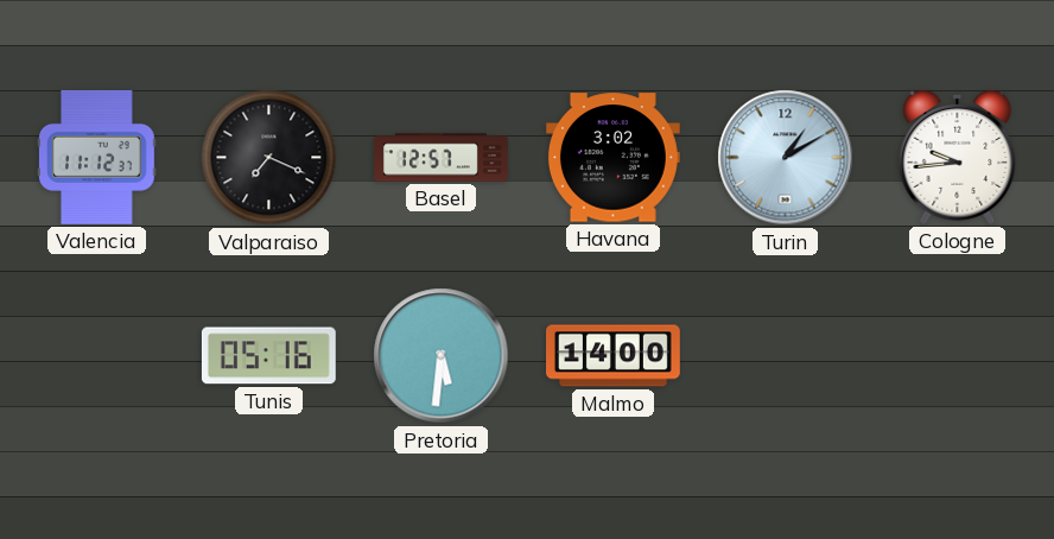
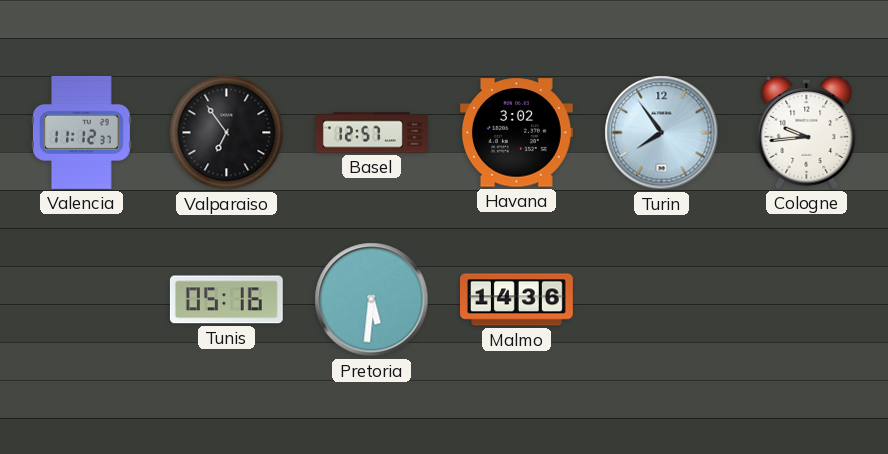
Valparaiso: 7:19 -> 6:54 (227, 133)
Turin: 1:10 -> 7:54 (662, 133)
Malmo: 14:00 -> 14:36 (517, 300)
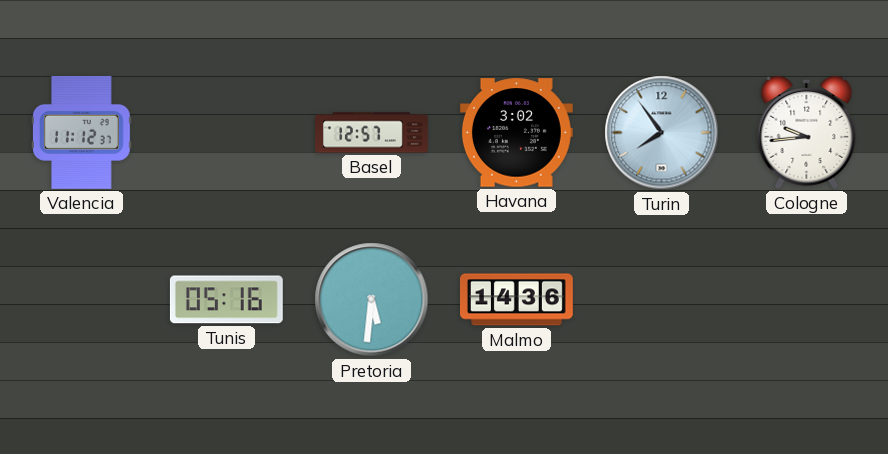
Valparaiso: 6:54 -> none (227, 133)
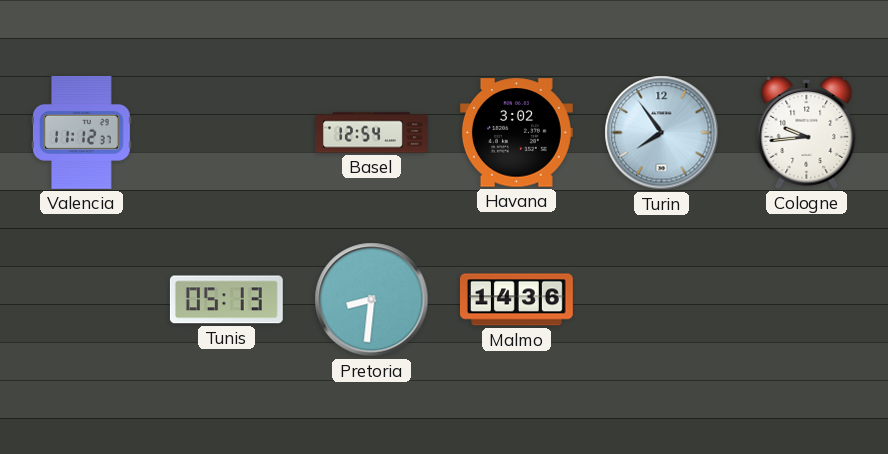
Basel: 12:57 -> 12:54 (372, 133)
Tunis: 05:16 -> 05:13 (226, 300)
Pretoria: 5:31 -> 8:31 (372, 300)
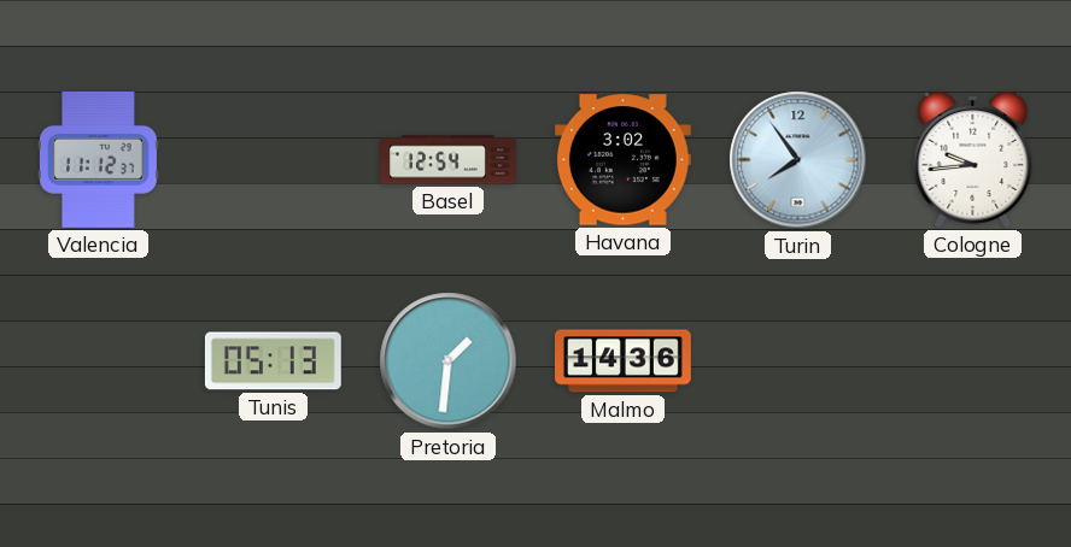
Pretoria: 8:31 -> 1:31 (449, 361)
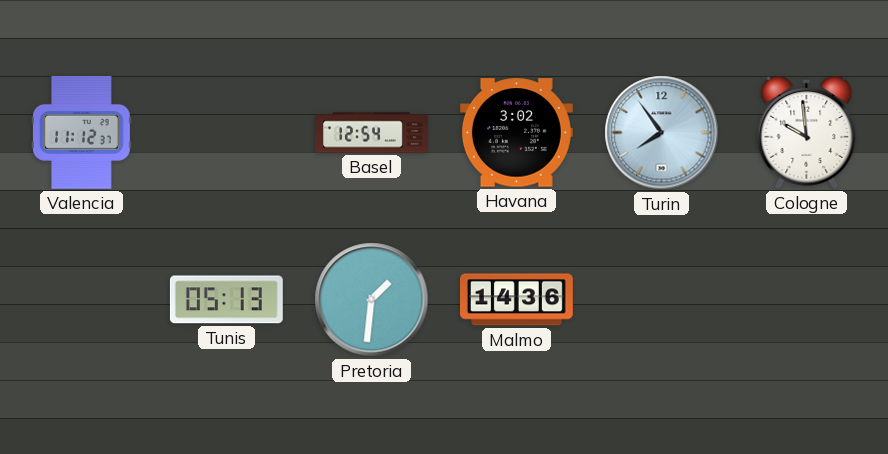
Cologne: 9:44 -> 9:59 (807, 132)
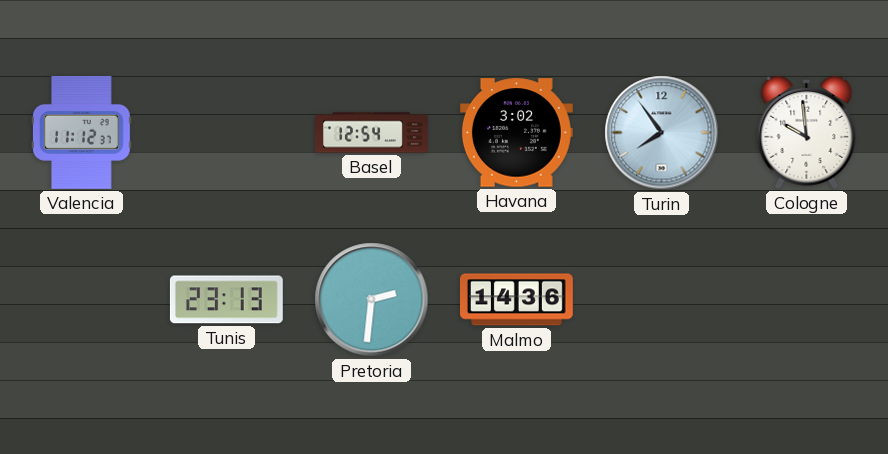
Tunis: 05:13 -> 23:13 (226, 300)
Pretoria: 1:31 -> 2:31 (372, 300)
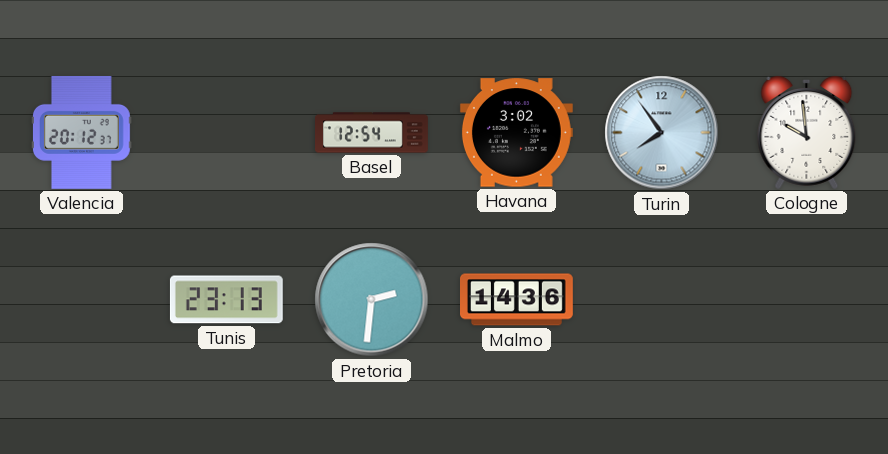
Valencia: 11:12 -> 20:12 (81, 132)
